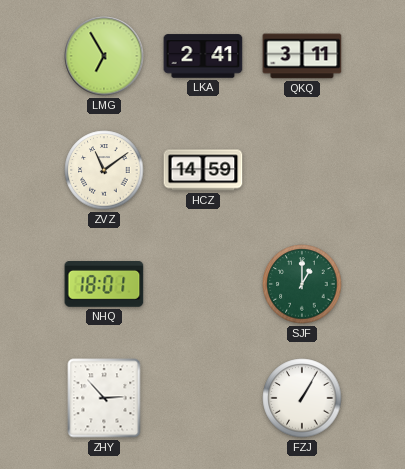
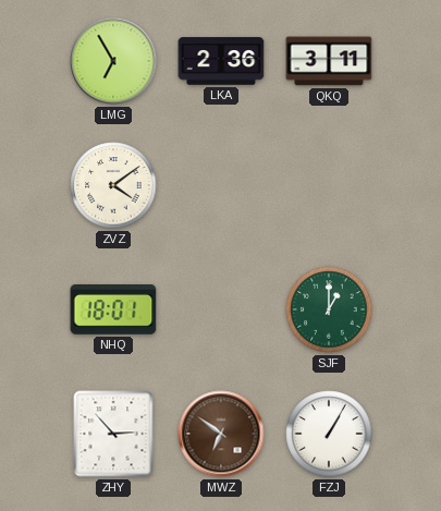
LKA: 2:41 -> 2:36 (221, 61)
ZVZ: 11:09 -> 4:09 (113, 185)
HCZ: 14:59 -> none (203, 170)
MWZ: none -> 6:51 (221, 434)
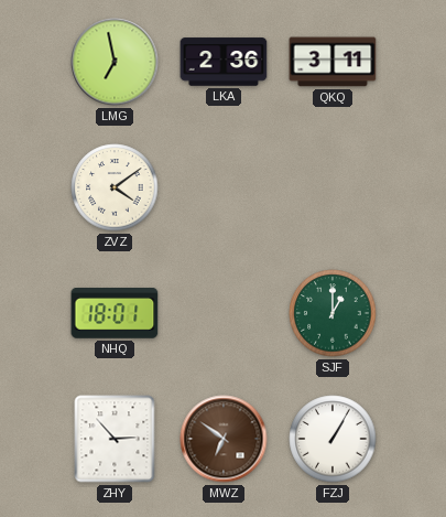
LMG: 6:55 -> 6:58 (115, 62)
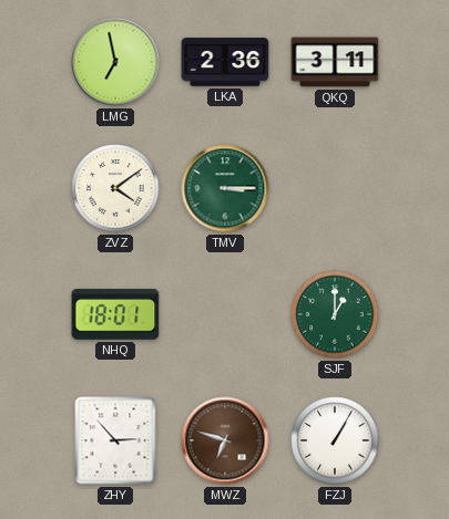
TMV: none -> 3:15 (225, 188)
MWZ: 6:51 -> 6:48 (225, 440)
